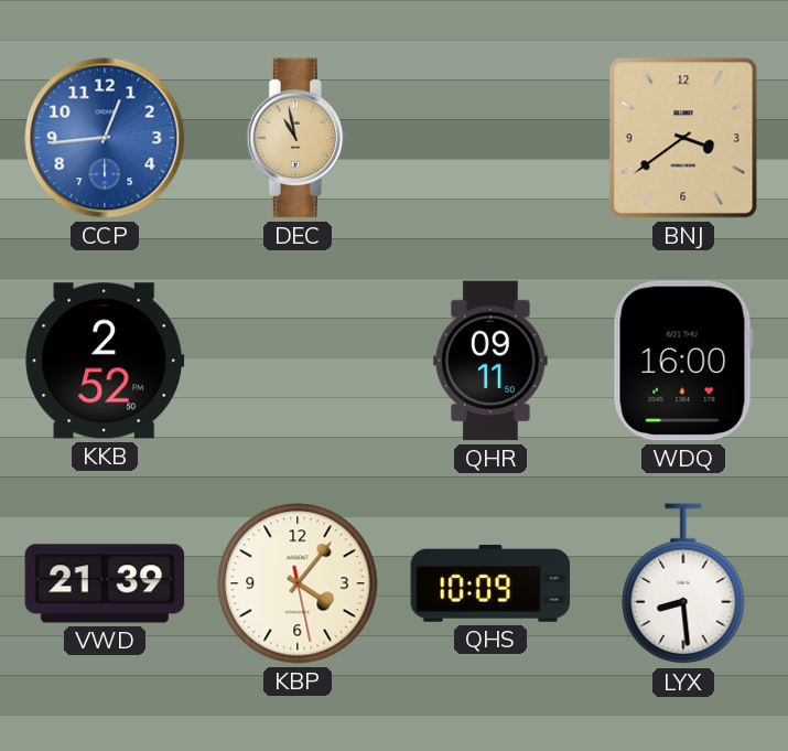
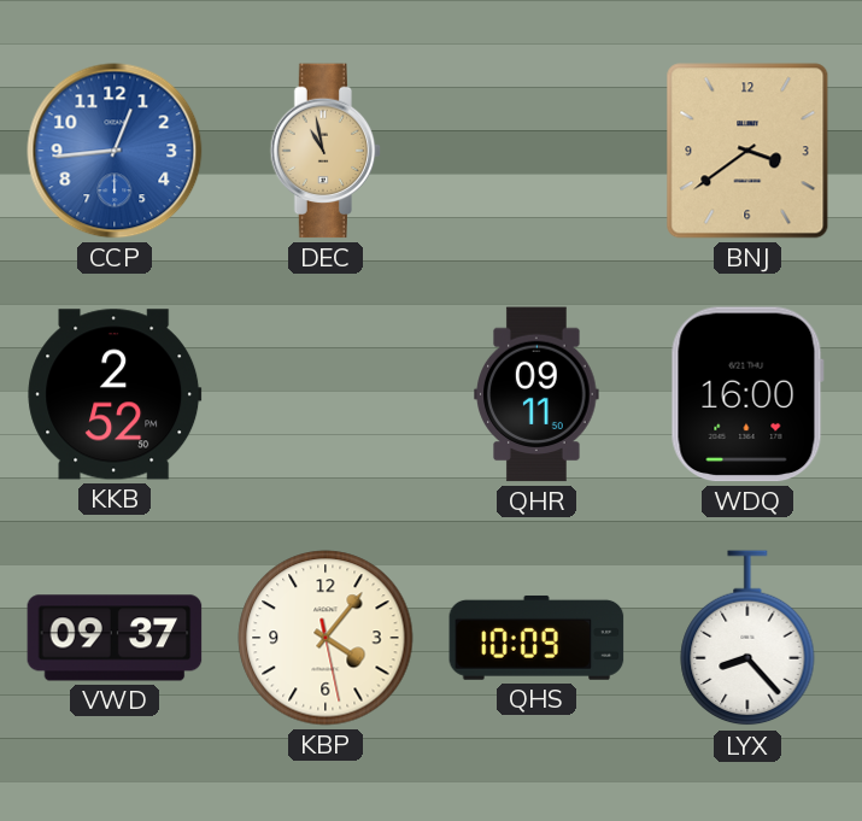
VWD: 21:39 -> 09:37 (115, 638)
LYX: 8:29 -> 8:23 (747, 639)
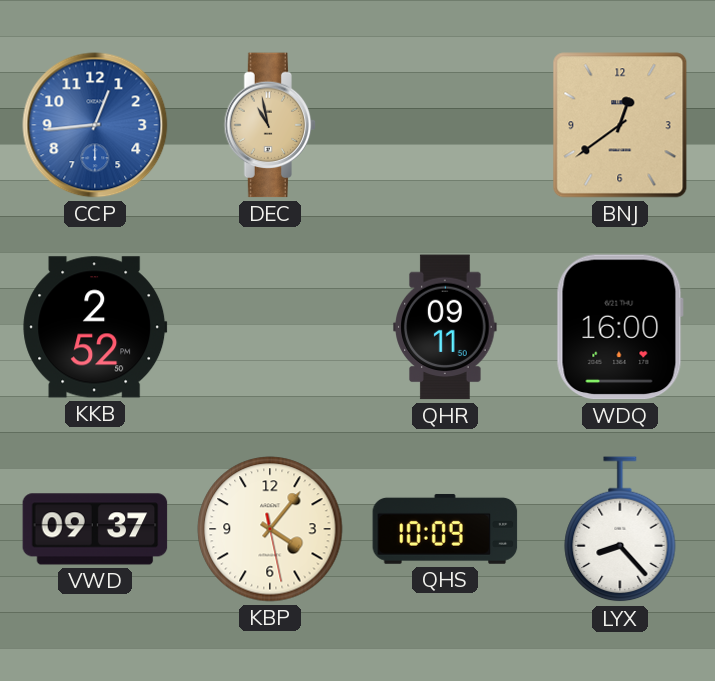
BNJ: 3:39 -> 12:39 (620, 125)
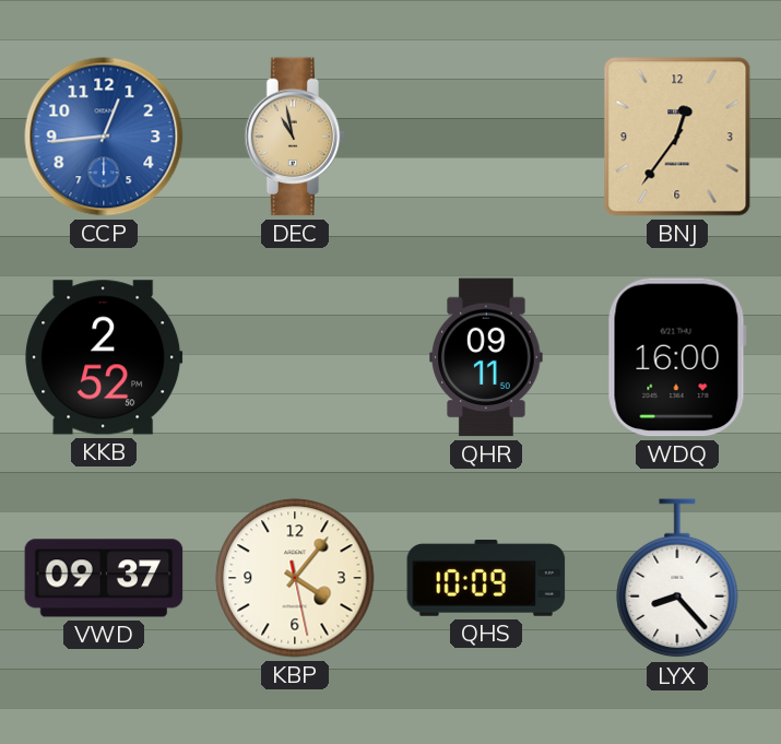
BNJ: 12:39 -> 12:36 (677, 137)
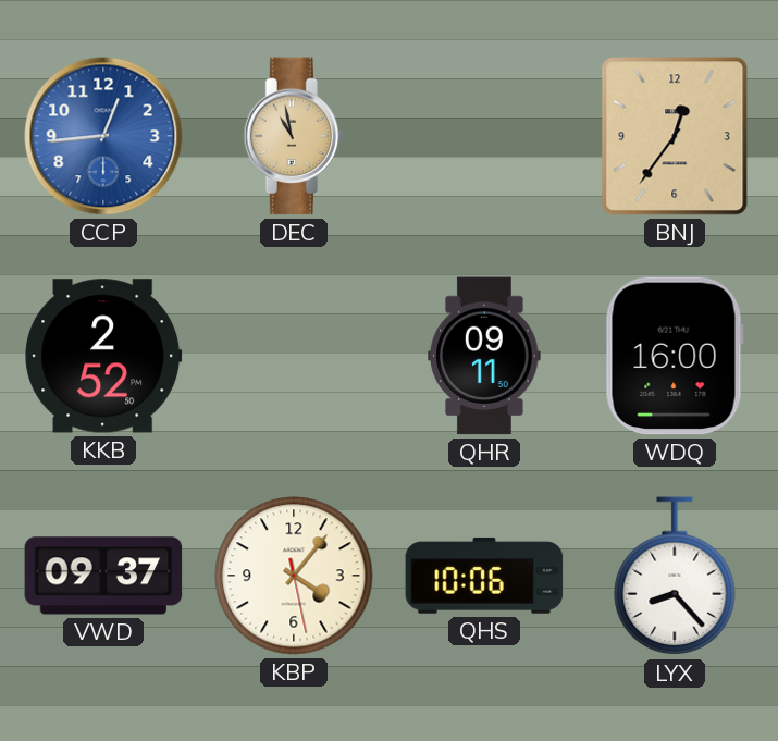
QHS: 10:09 -> 10:06 (484, 576)
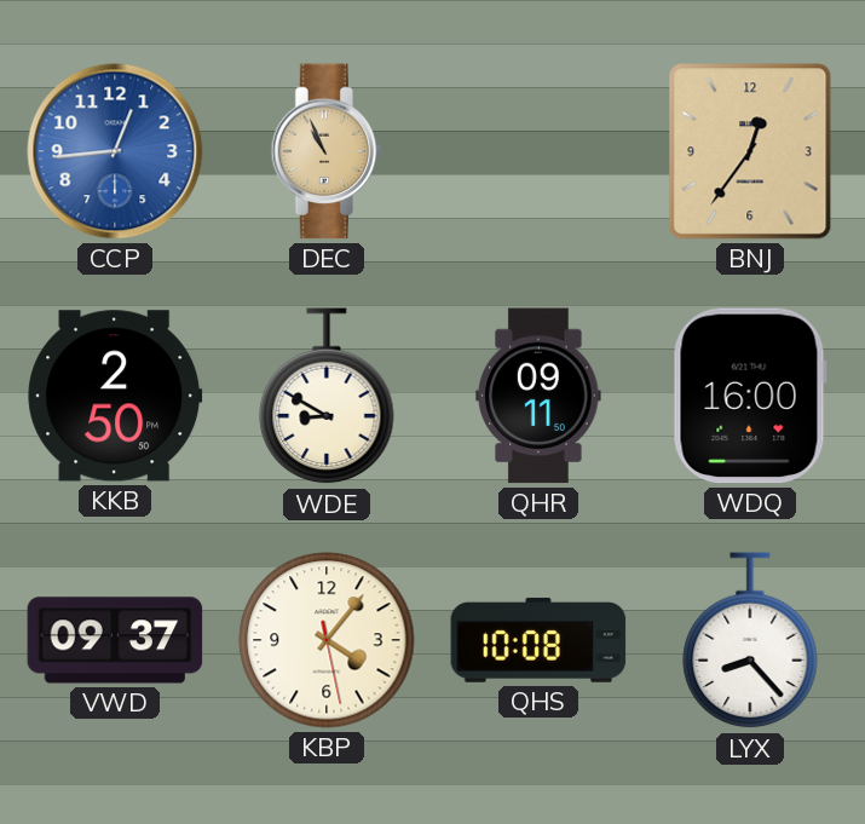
DEC: 10:58 -> 10:56 (327, 151)
KKB: 2:52 -> 2:50 (115, 396)
WDE: none -> 8:50 (327, 397)
QHS: 10:06 -> 10:08 (538, 640)
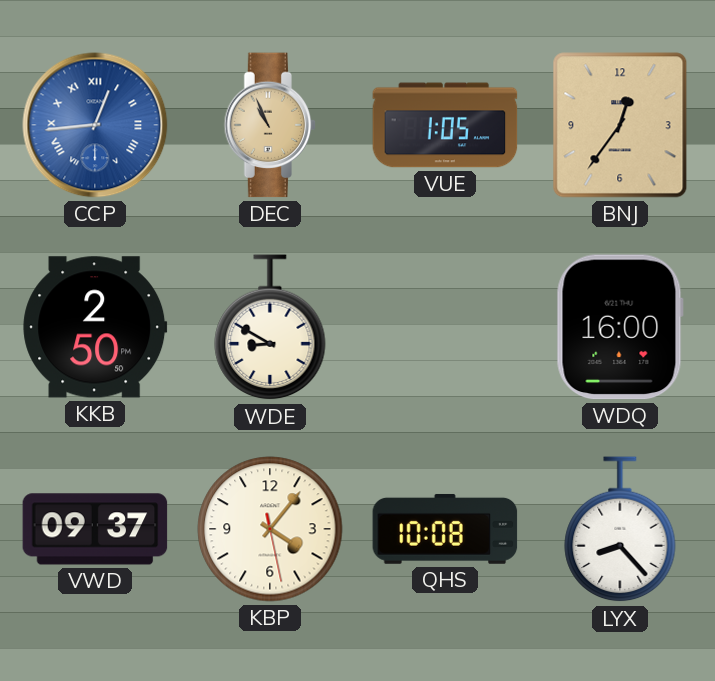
CCP numerals: Arabic -> Roman (95, 125)
VUE: none -> 1:05 (445, 125)
QHR: 09:11 -> none (538, 396)
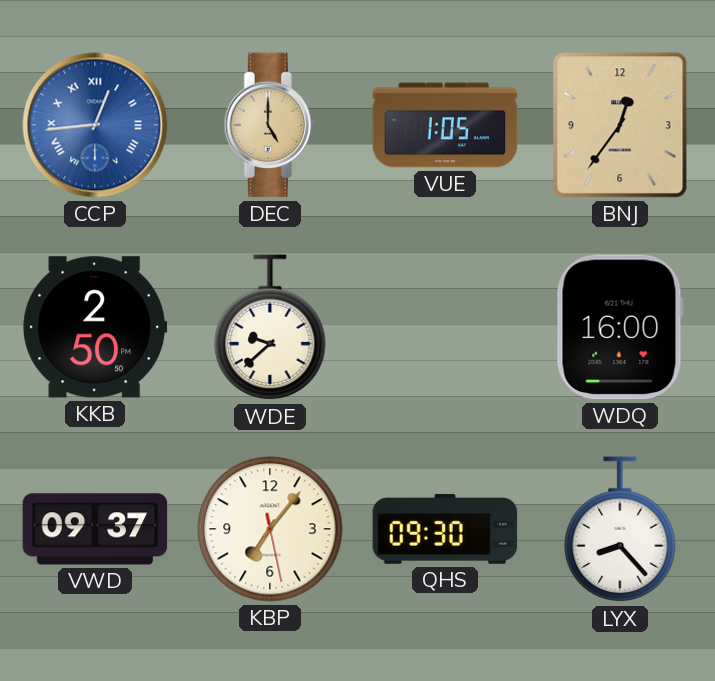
DEC: 10:56 -> 5:00 (270, 125)
WDE: 8:50 -> 9:38 (270, 328)
KBP: 4:06 -> 7:06 (270, 529)
QHS: 10:08 -> 09:30 (445, 529)
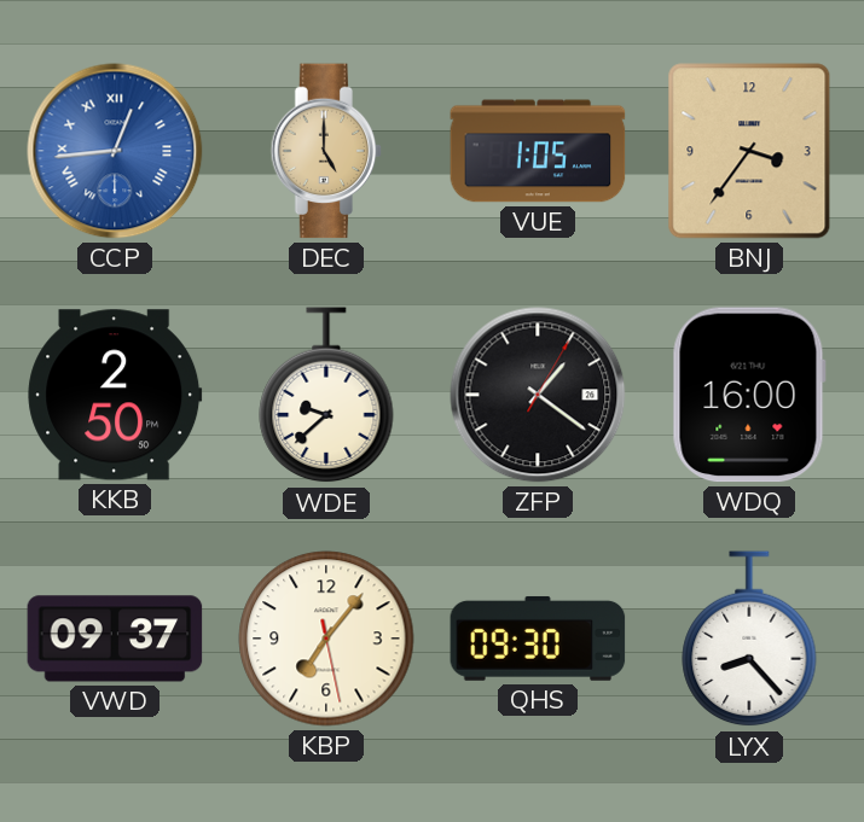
BNJ: 12:36 -> 3:36 (749, 151)
ZFP: none -> 1:21 (538, 395)
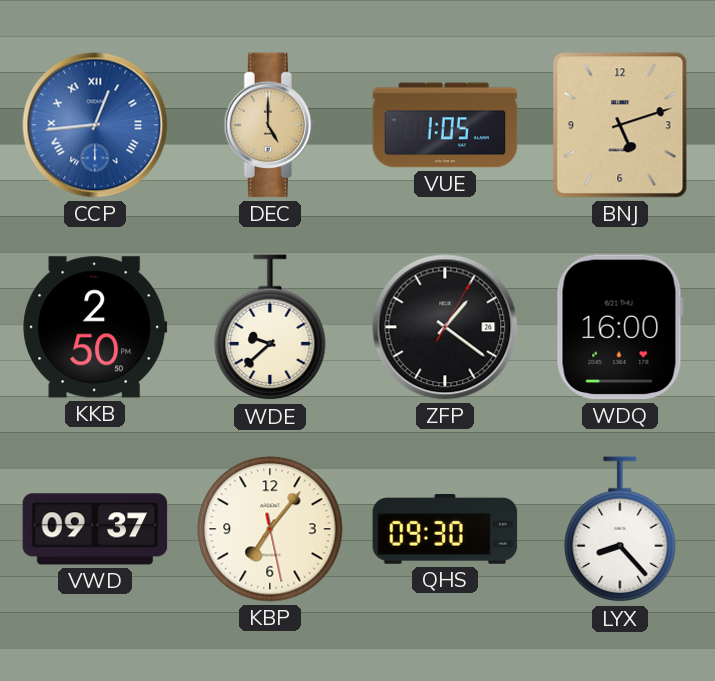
BNJ: 3:36 -> 5:12 (620, 125)
